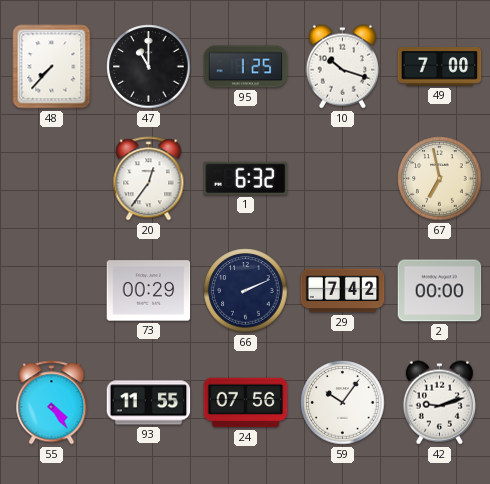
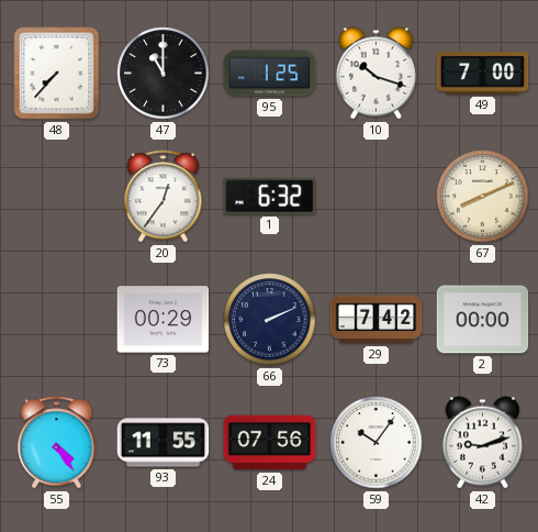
67: 6:58 -> 8:11 (483, 197)
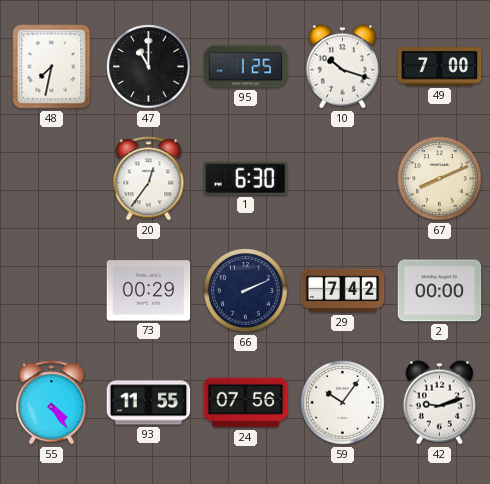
48: 7:37 -> 7:32 (52, 67)
1: 6:32 -> 6:30 (246, 178)
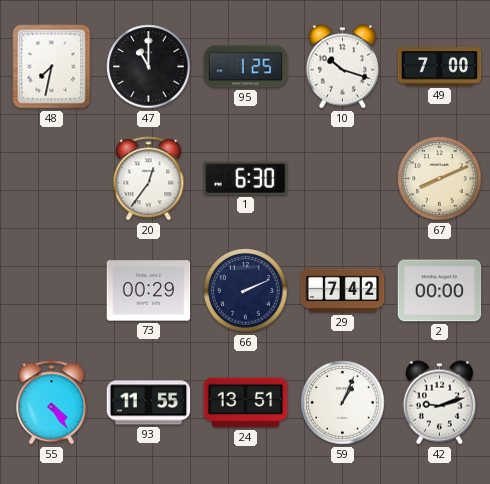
24: 07:56 -> 13:51 (246, 403)
59: 10:06 -> 1:04 (343, 403)
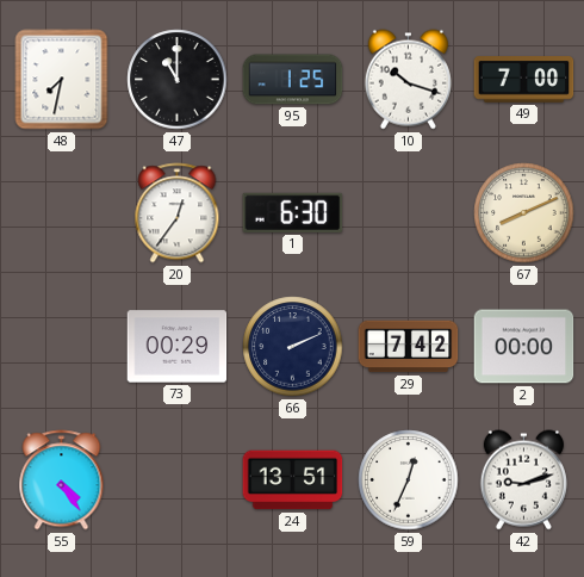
93: 11:55 -> none (149, 403)
59: 1:04 -> 12:34 (409, 480)
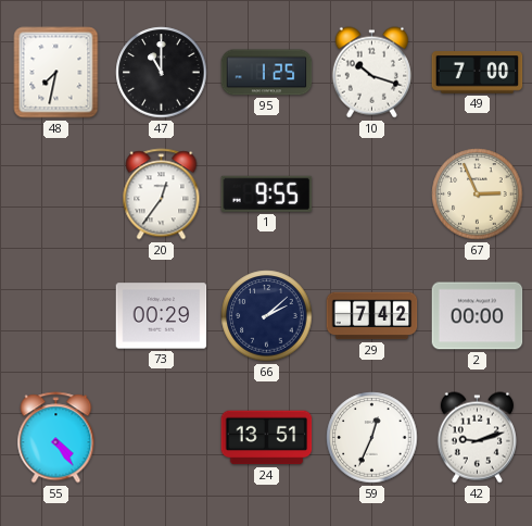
1: 6:30 -> 9:55 (267, 193)
67: 8:11 -> 2:56 (478, 195)
66: 2:11 -> 2:08 (267, 316)
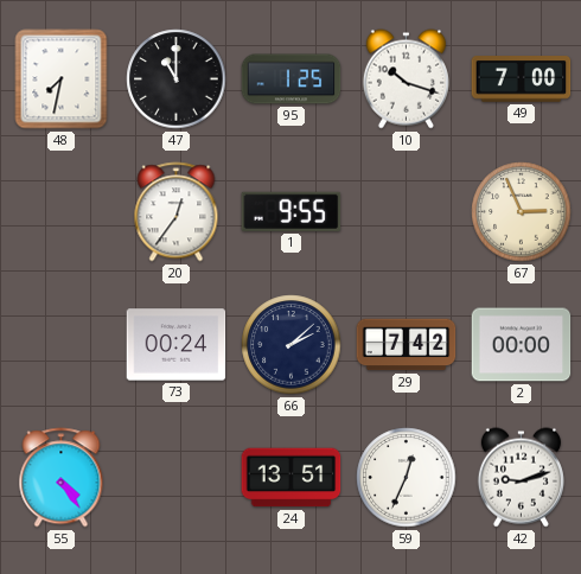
73: 00:29 -> 00:24 (177, 345)
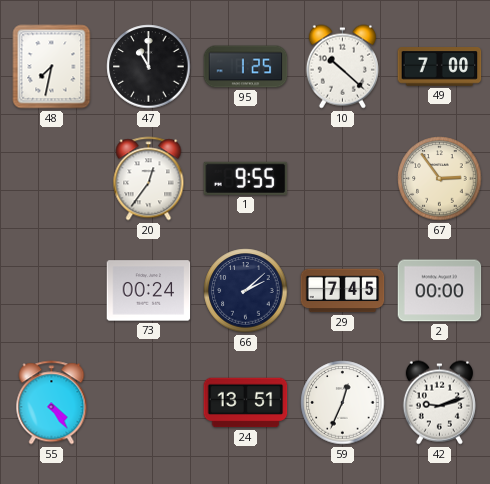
10: 10:18 -> 10:22 (342, 67)
67: 2:56 -> 2:54 (440, 179)
29: 7:42 -> 7:45 (343, 291)
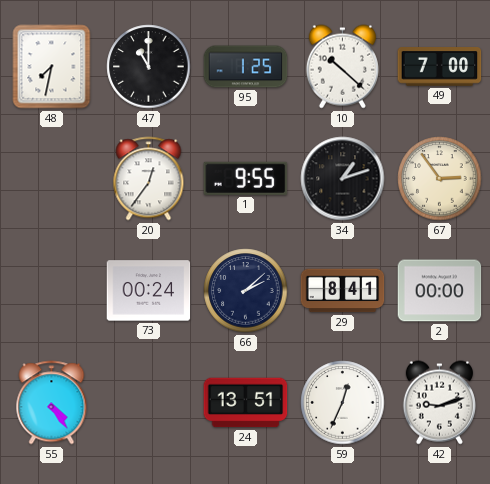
34: none -> 1:12 (343, 179)
29: 7:45 -> 8:41 (343, 291)
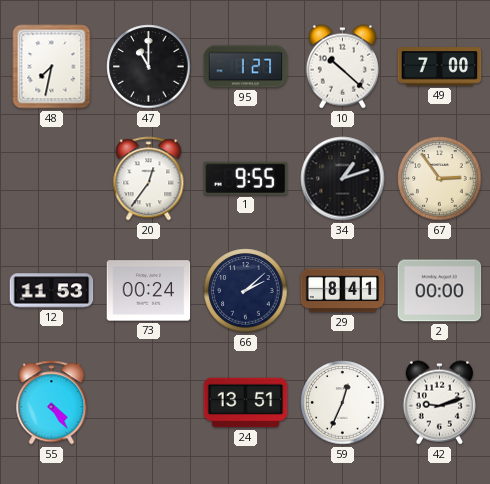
95: 1:25 -> 1:27 (246, 67)
12: none -> 11:53 (52, 291)
